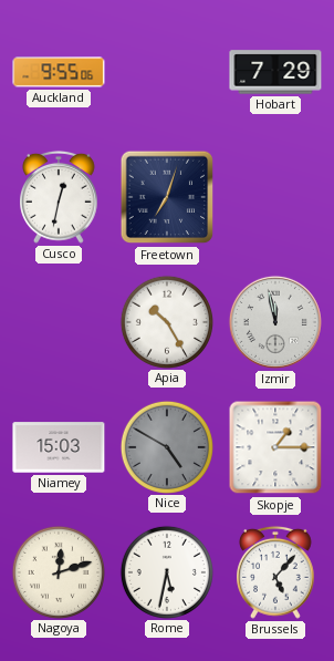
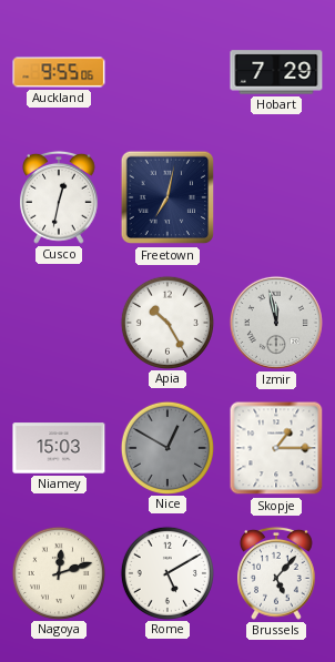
Freetown: 7:03 -> 7:02 (167, 197)
Nice: 4:50 -> 12:50 (166, 447)
Rome: 5:32 -> 5:10 (166, 572)
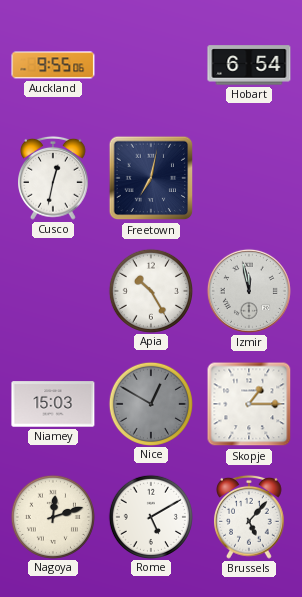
Hobart: 7:29 -> 6:54 (249, 65)
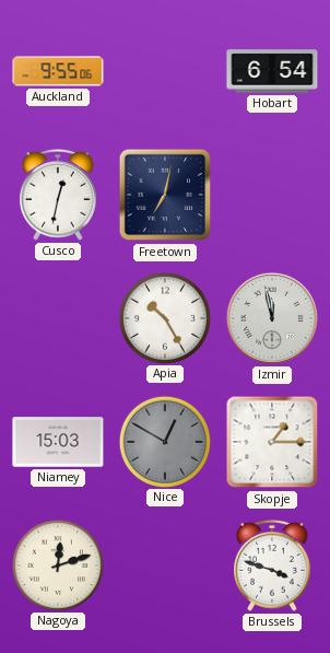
Rome: 5:10 -> none (150, 516)
Brussels: 5:07 -> 3:48 (273, 565)
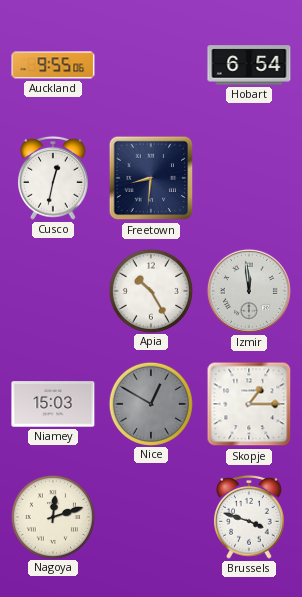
Freetown: 7:02 -> 8:31 (151, 178)
Izmir: 11:58 -> 11:59 (249, 291)
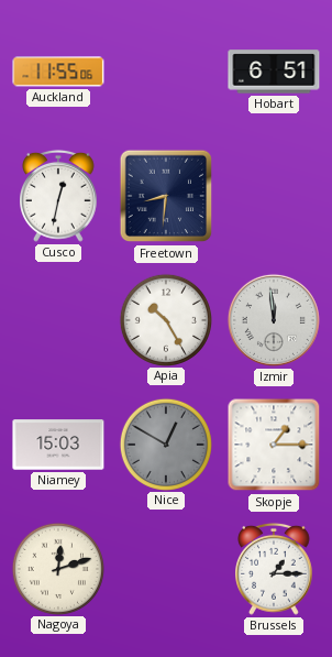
Auckland: 9:55 -> 11:55 (58, 72)
Hobart: 6:54 -> 6:51 (274, 72)
Brussels: 3:48 -> 1:15 (275, 569)
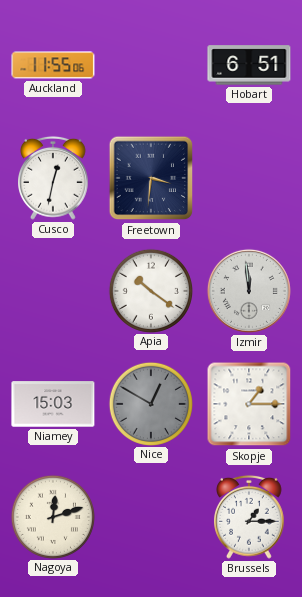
Freetown: 8:31 -> 3:31 (151, 178)
Apia: 10:25 -> 10:21 (150, 290)
